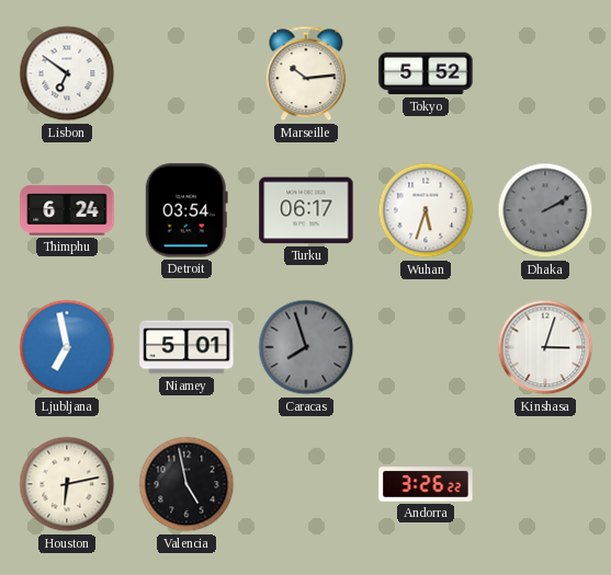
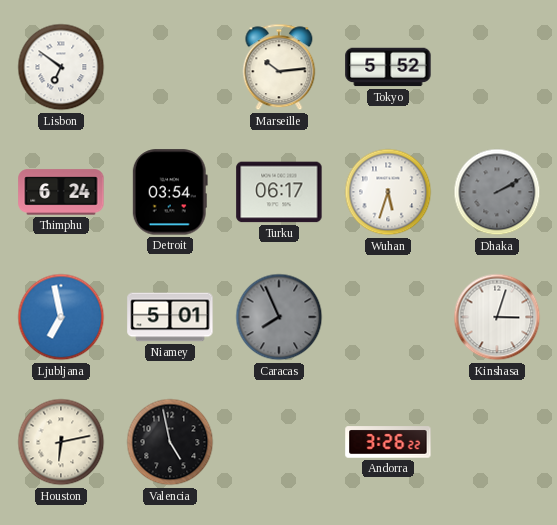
Caracas: 7:57 -> 7:56 (279, 317)
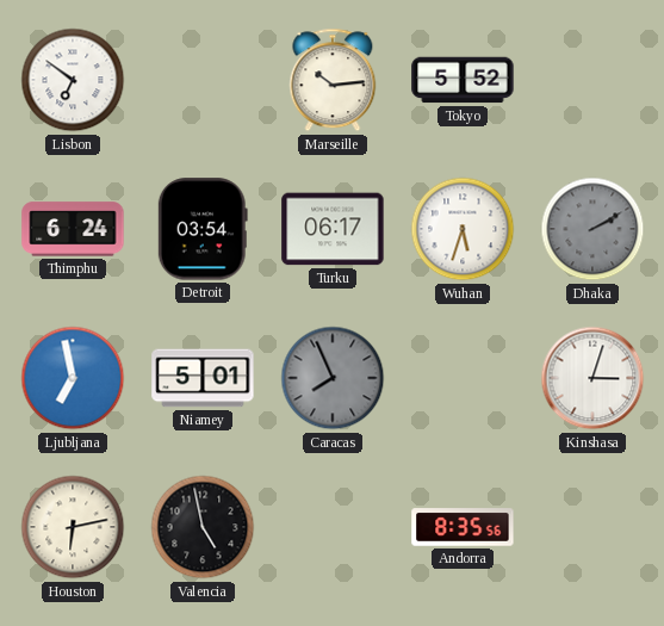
Andorra: 3:26 -> 8:35 (463, 527)
